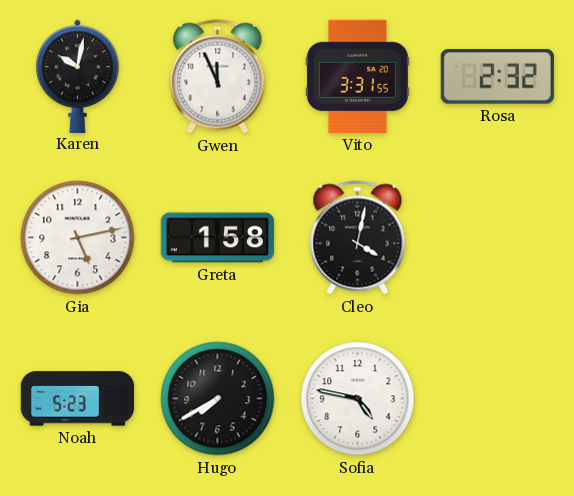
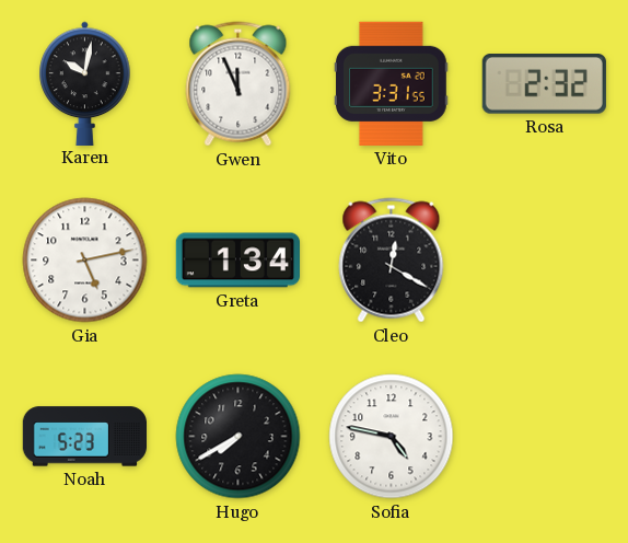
Greta: 1:58 -> 1:34 (237, 261)
Cleo: 4:02 -> 12:20 (392, 261)
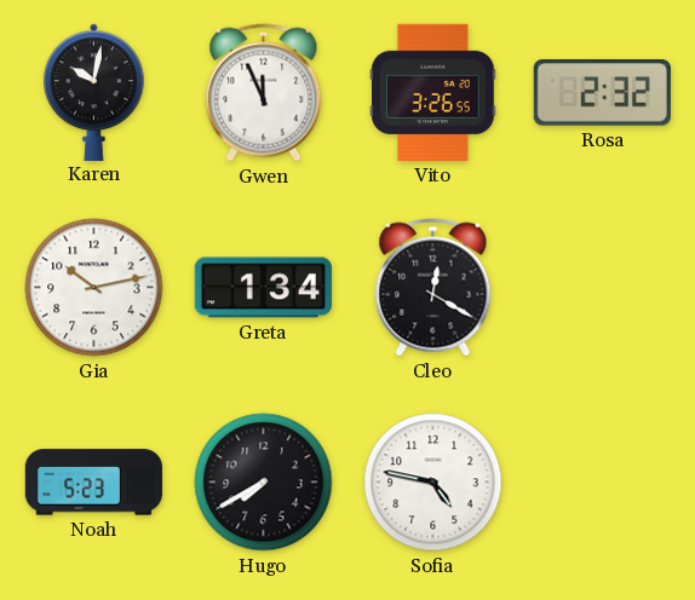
Vito: 3:31 -> 3:26 (433, 92)
Gia: 5:13 -> 10:13 (94, 288)
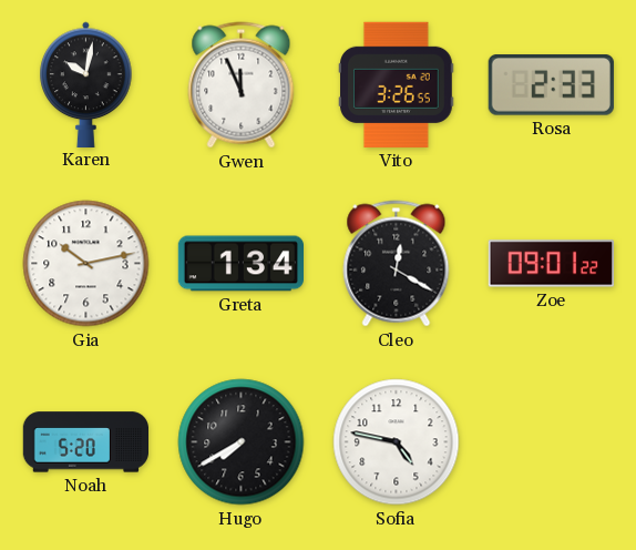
Rosa: 2:32 -> 2:33 (551, 85)
Zoe: none -> 09:01 (551, 264)
Noah: 5:23 -> 5:20 (85, 442)
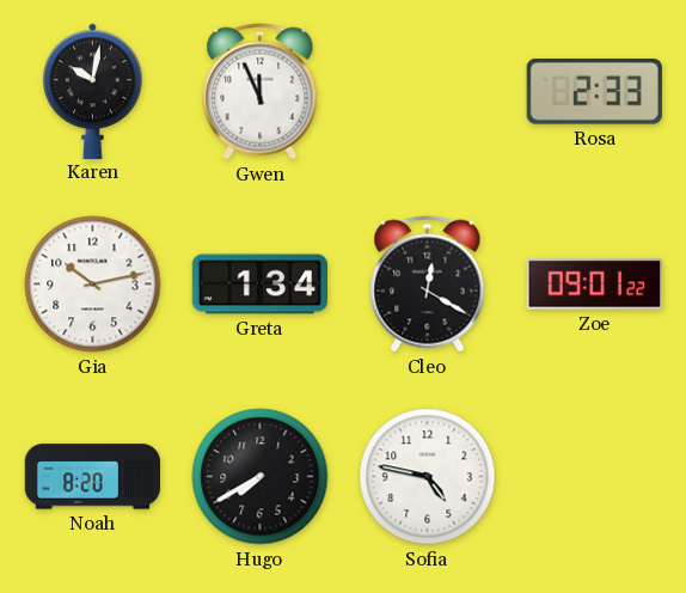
Vito: 3:26 -> none (397, 84)
Noah: 5:20 -> 8:20 (92, 477)
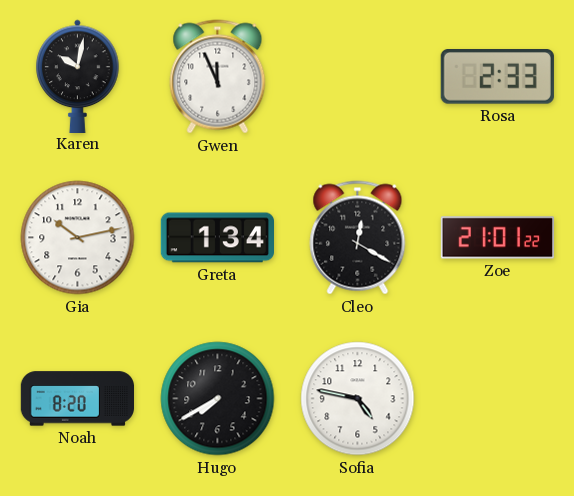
Zoe: 09:01 -> 21:01 (497, 238)
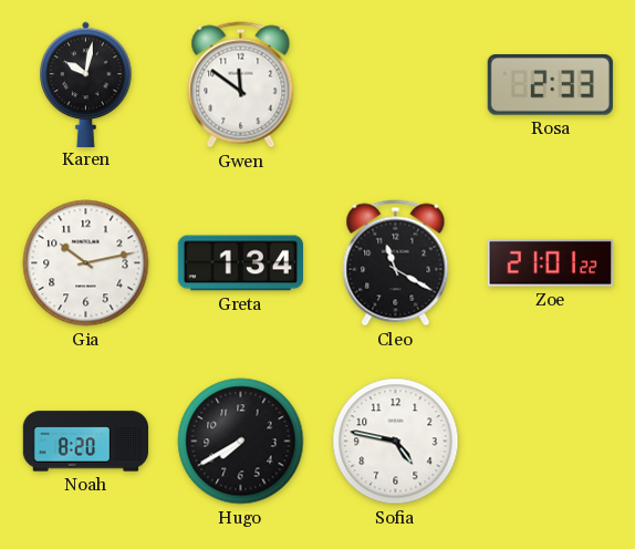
Gwen: 11:56 -> 11:51 (241, 85)
Cleo: 12:20 -> 11:20 (396, 263)
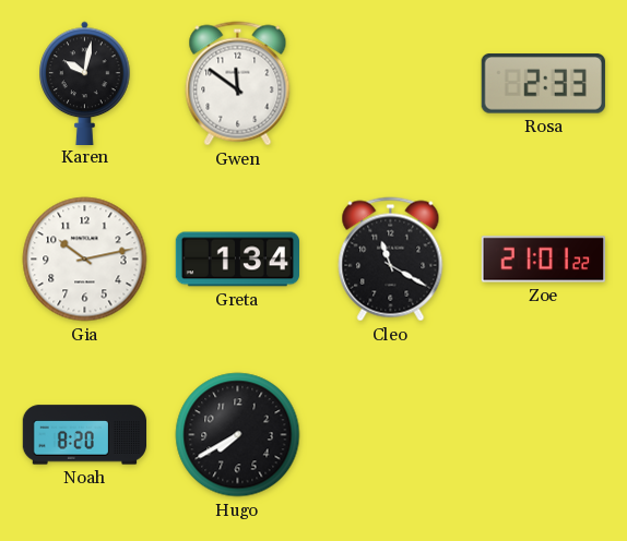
Sofia: 4:47 -> none (396, 442)
